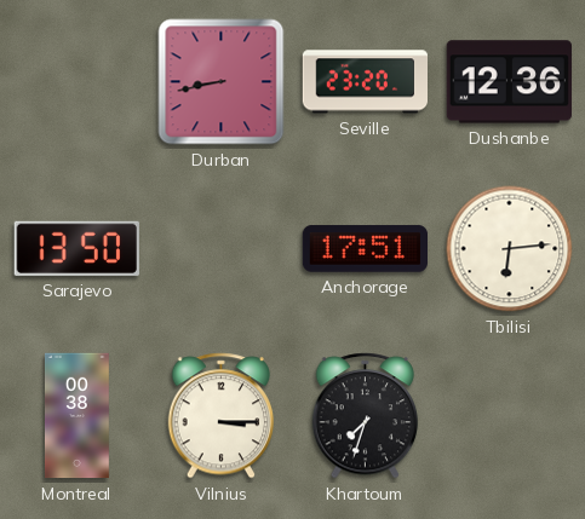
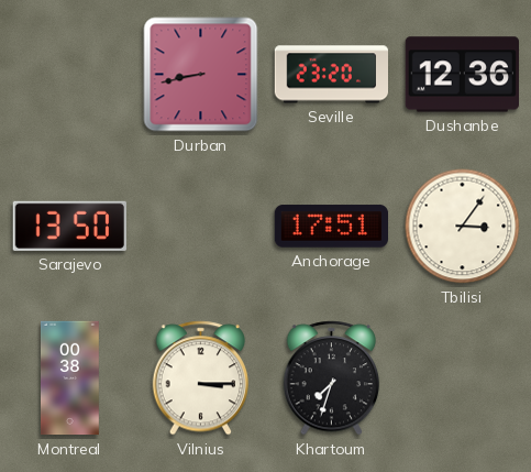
Tbilisi: 6:14 -> 3:06 (463, 227)
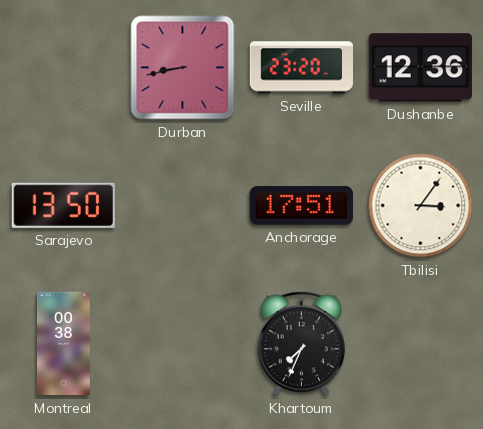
Vilnius: 3:15 -> none (201, 378)
Khartoum: 7:33 -> 7:34 (302, 344)
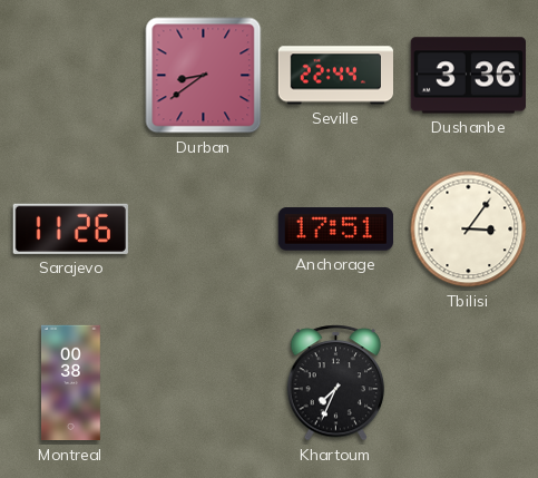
Durban: 8:43 -> 8:39 (204, 76)
Seville: 23:20 -> 22:44 (335, 76)
Dushanbe: 12:36 -> 3:36 (468, 76)
Sarajevo: 13:50 -> 11:26 (70, 228)
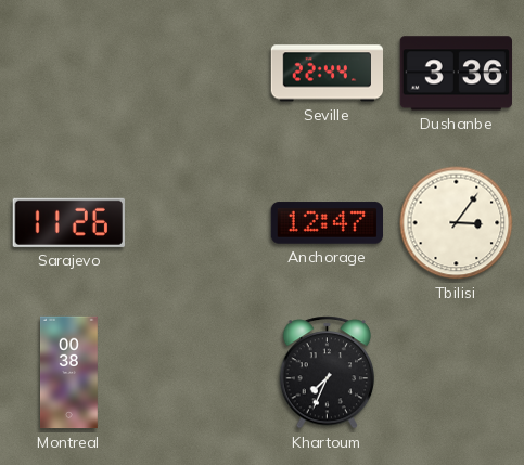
Durban: 8:39 -> none (204, 76)
Anchorage: 17:51 -> 12:47 (327, 223)
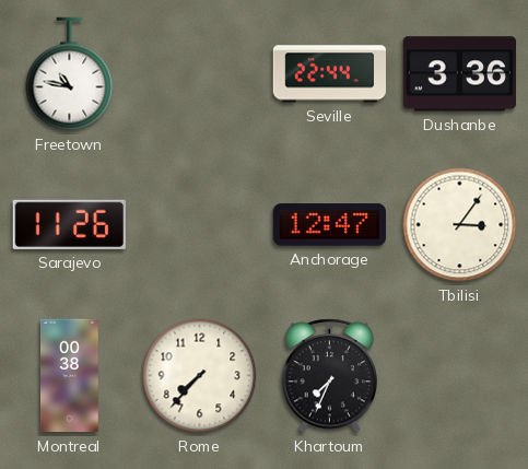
Freetown: none -> 10:47 (70, 74)
Rome: none -> 7:37 (200, 376)
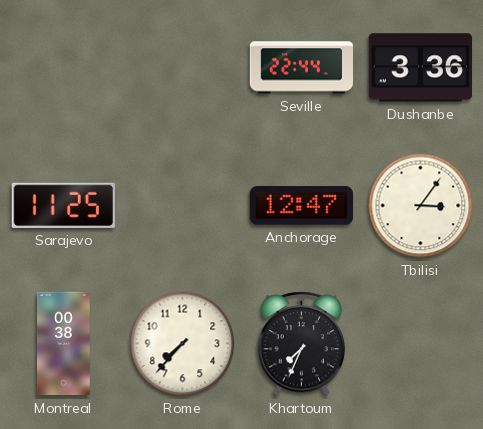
Freetown: 10:47 -> none (70, 74)
Sarajevo: 11:26 -> 11:25 (63, 205)
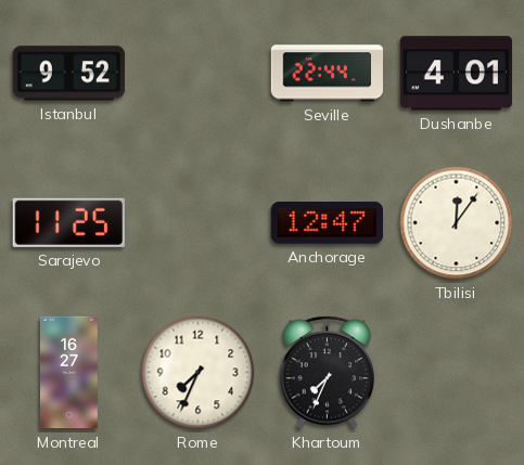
Istanbul: none -> 9:52 (68, 74)
Dushanbe: 3:36 -> 4:01 (456, 74)
Tbilisi: 3:06 -> 12:06 (457, 223)
Montreal: 00:38 -> 16:27 (69, 373)
Rome: 7:37 -> 7:34 (199, 373)
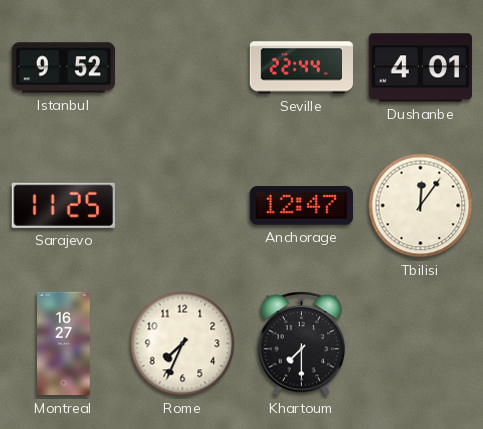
Khartoum: 7:34 -> 7:30 (302, 344)
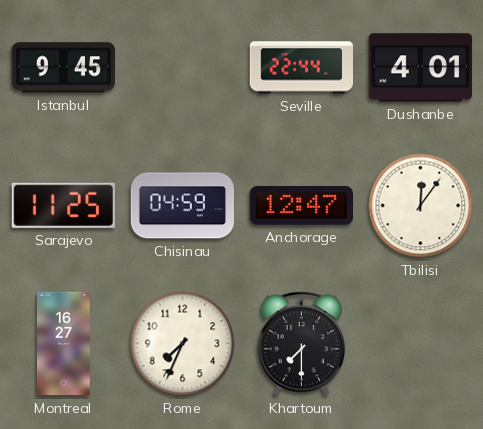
Istanbul: 9:52 -> 9:45 (63, 68)
Chisinau: none -> 04:59 (182, 206)
